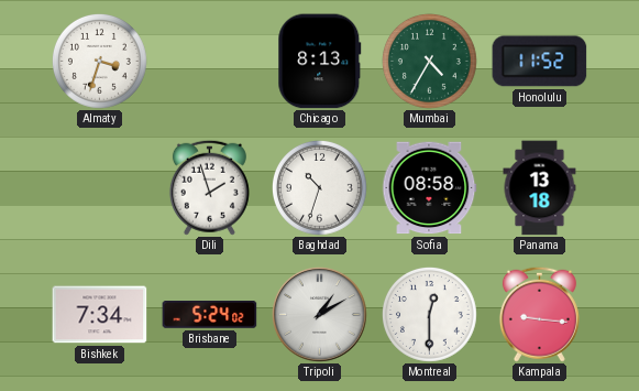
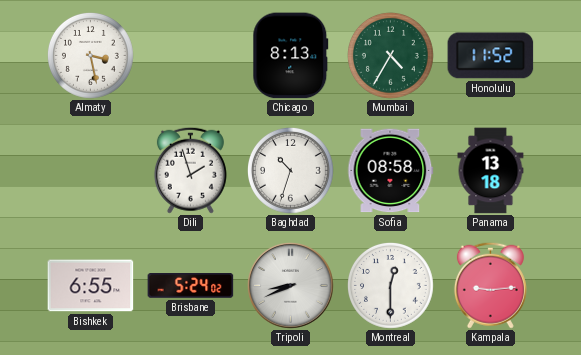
Almaty: 3:33 -> 3:28 (91, 56)
Bishkek: 7:34 -> 6:55 (91, 286)
Tripoli: 1:10 -> 8:41 (291, 286)
Kampala: 9:16 -> 9:14 (490, 285)
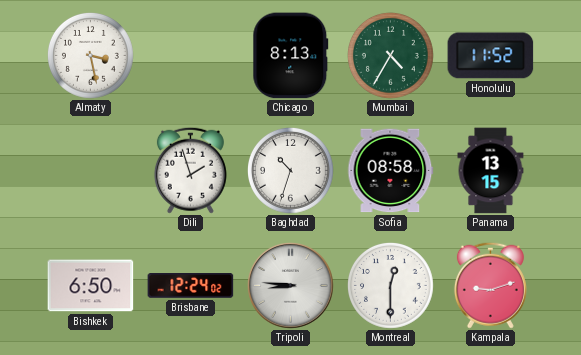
Panama: 13:18 -> 13:15 (491, 171)
Bishkek: 6:55 -> 6:50 (91, 286)
Brisbane: 5:24 -> 12:24 (191, 286)
Tripoli: 8:41 -> 8:46 (291, 286)
Kampala: 9:14 -> 9:12 (490, 285)
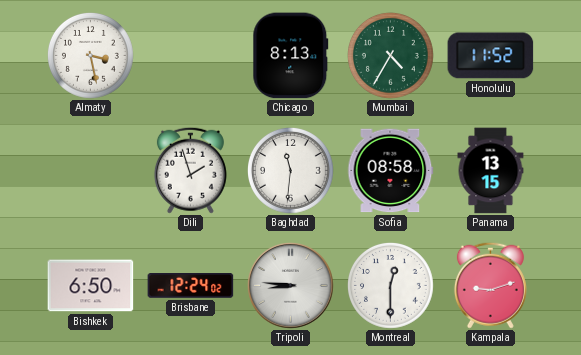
Baghdad: 10:33 -> 11:31 (291, 171)
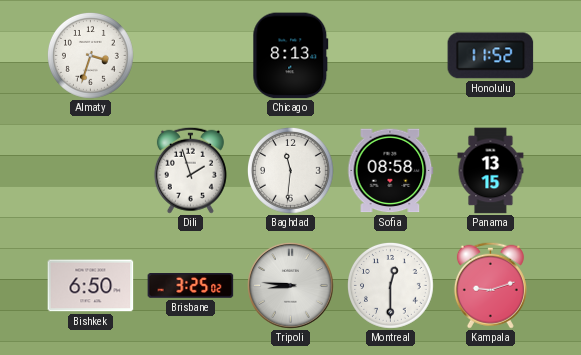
Almaty: 3:28 -> 3:33 (91, 56)
Mumbai: 4:35 -> none (391, 56)
Brisbane: 12:24 -> 3:25 (191, 286)
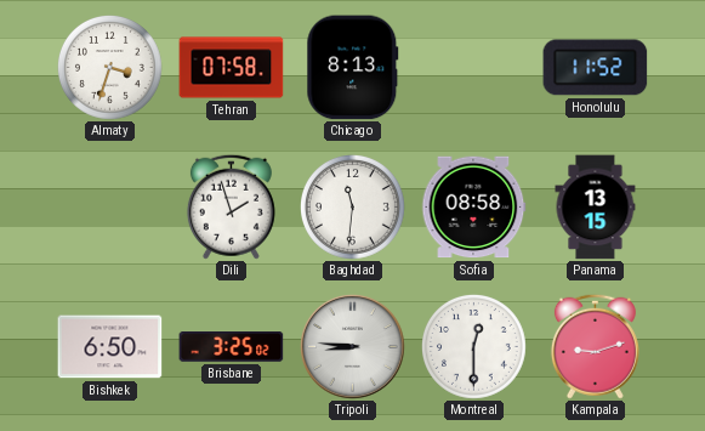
Tehran: none -> 07:58 (232, 68)
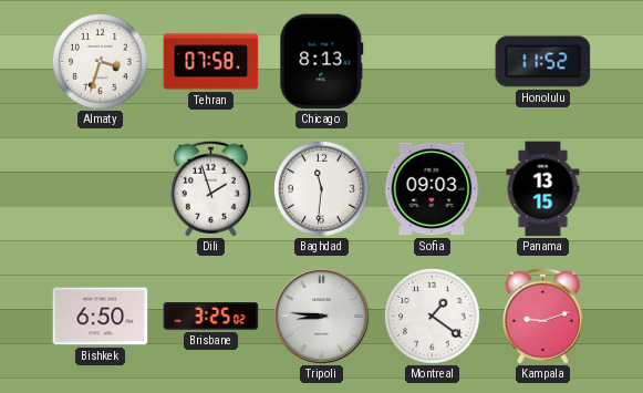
Sofia: 08:58 -> 09:03 (433, 189)
Montreal: 12:30 -> 1:21 (433, 317)
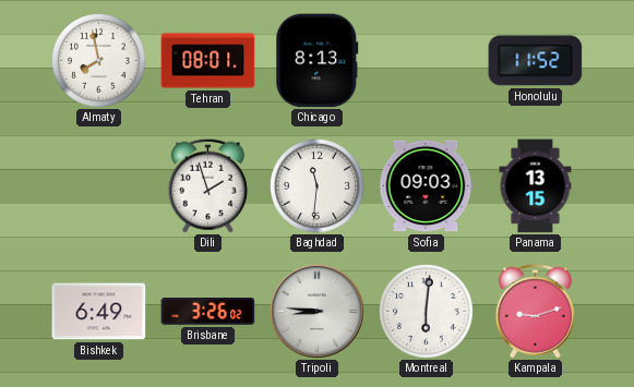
Almaty: 3:33 -> 7:58 (99, 61)
Tehran: 07:58 -> 08:01 (208, 61)
Bishkek: 6:50 -> 6:49 (99, 312)
Brisbane: 3:25 -> 3:26 (208, 312)
Montreal: 1:21 -> 6:01 (427, 312)
